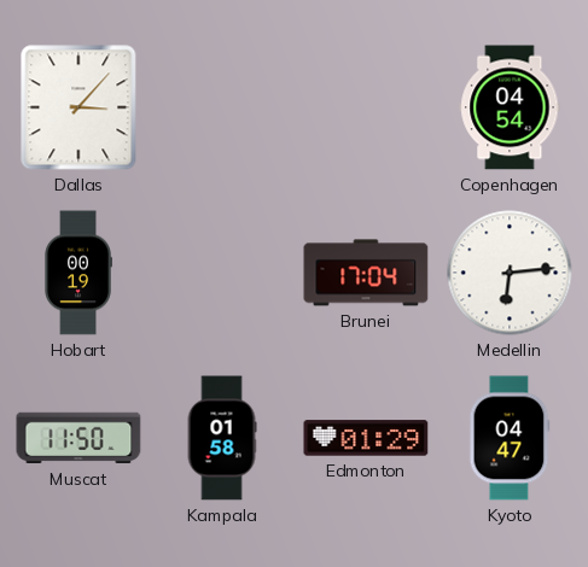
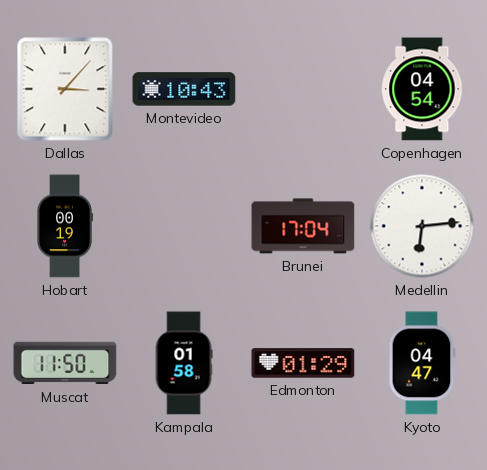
Montevideo: none -> 10:43 (184, 89)
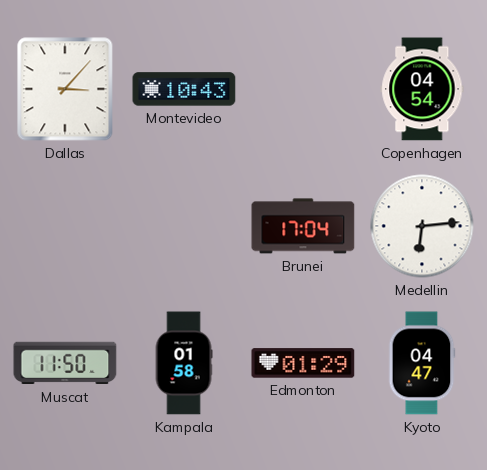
Hobart: 00:19 -> none (65, 226)
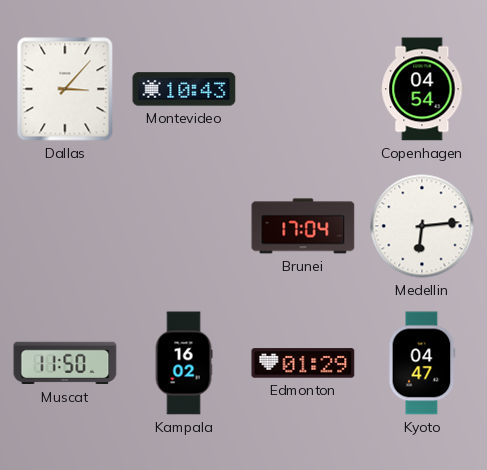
Kampala: 01:58 -> 16:02 (184, 363)
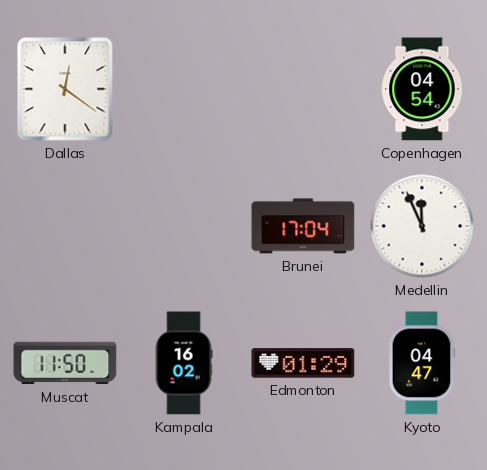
Dallas: 3:07 -> 12:21 (65, 89)
Montevideo: 10:43 -> none (184, 89)
Medellin: 6:14 -> 11:56 (422, 226)
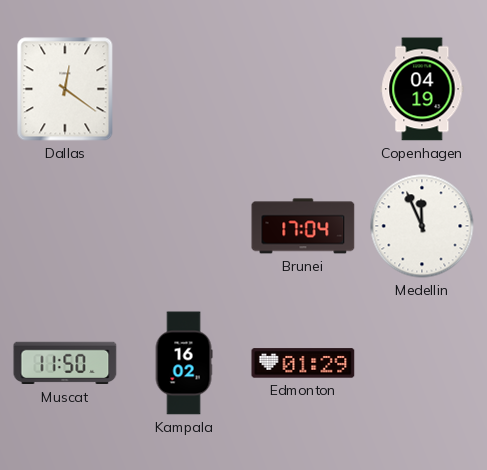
Copenhagen: 04:54 -> 04:19 (422, 89)
Kyoto: 04:47 -> none (422, 363)
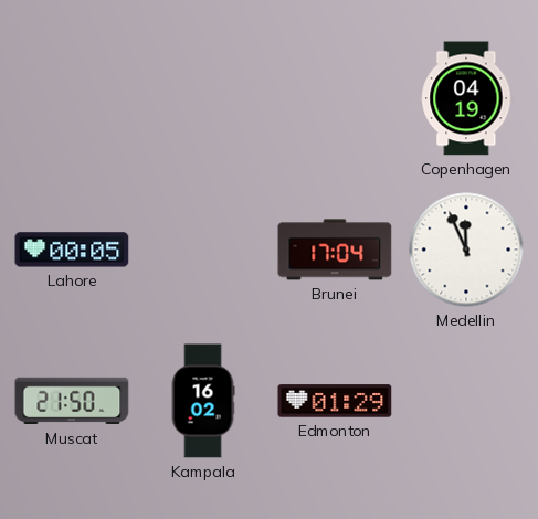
Dallas: 12:21 -> none (65, 89)
Lahore: none -> 00:05 (72, 250)
Muscat: 11:50 -> 21:50 (72, 401)
